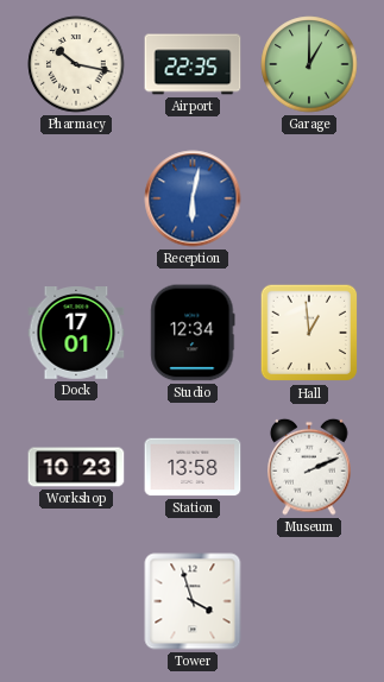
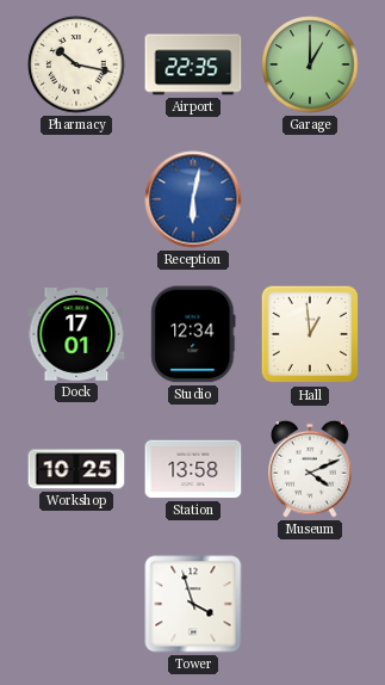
Workshop: 10:23 -> 10:25 (76, 469)
Museum: 2:11 -> 4:11 (310, 469)
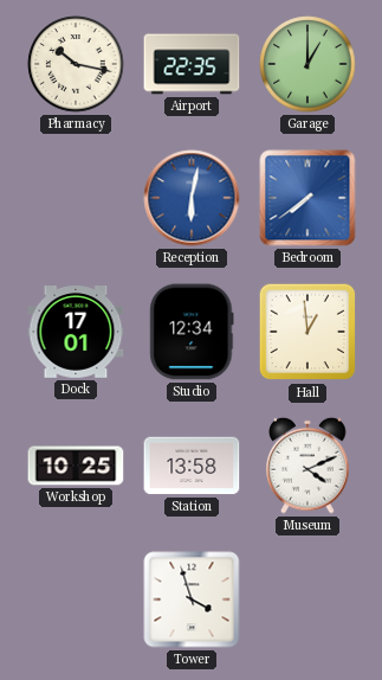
Bedroom: none -> 7:39 (307, 198)
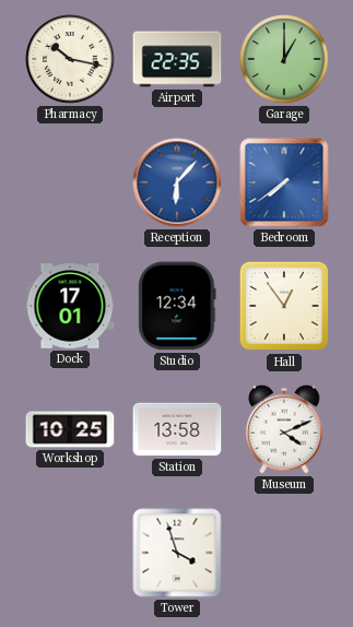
Reception: 6:02 -> 6:07 (177, 182)
Hall: 12:59 -> 12:54 (284, 306)
